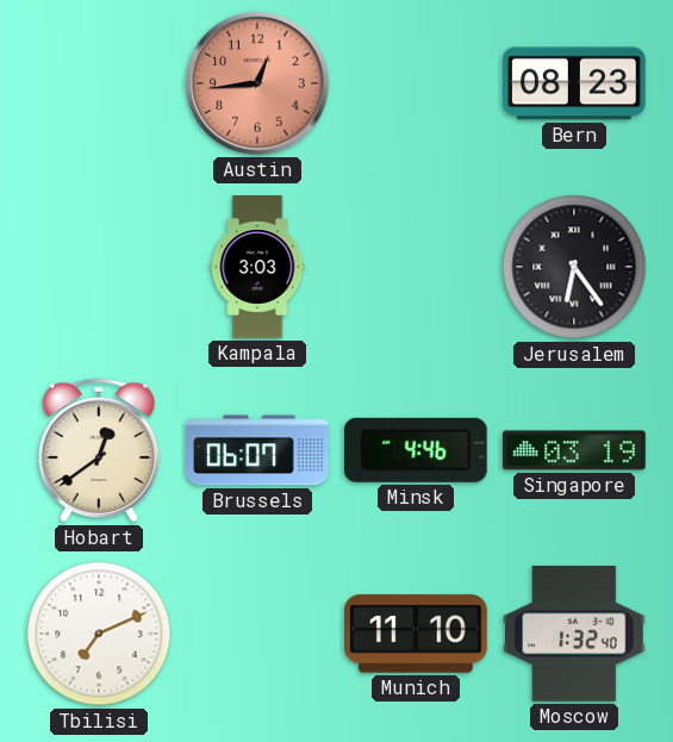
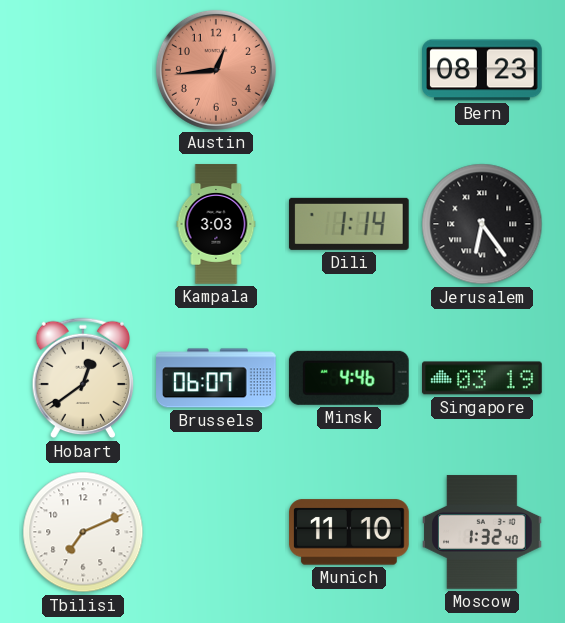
Dili: none -> 1:14 (349, 224)
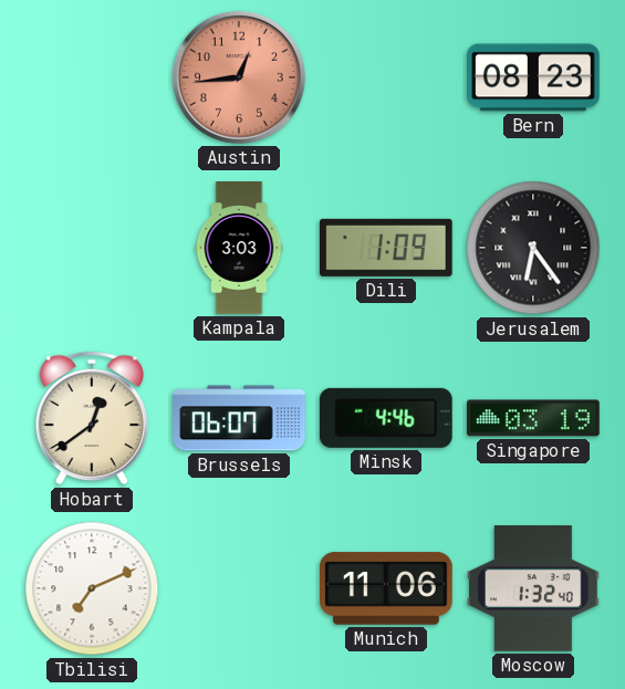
Dili: 1:14 -> 1:09 (386, 248)
Munich: 11:10 -> 11:06 (387, 588)
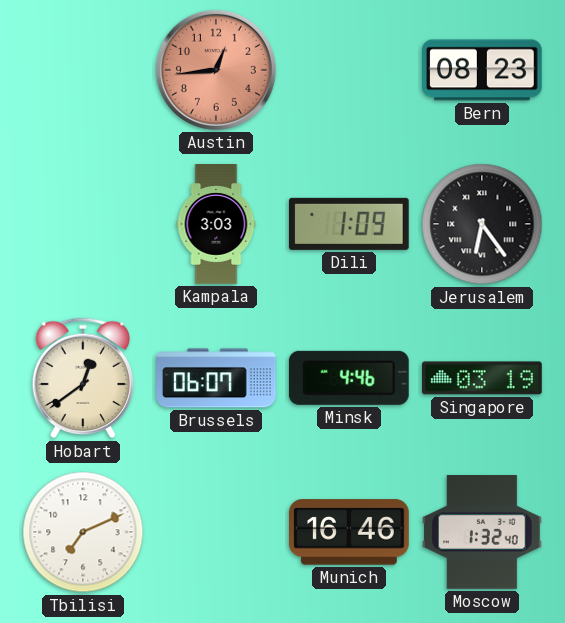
Munich: 11:06 -> 16:46 (350, 532)
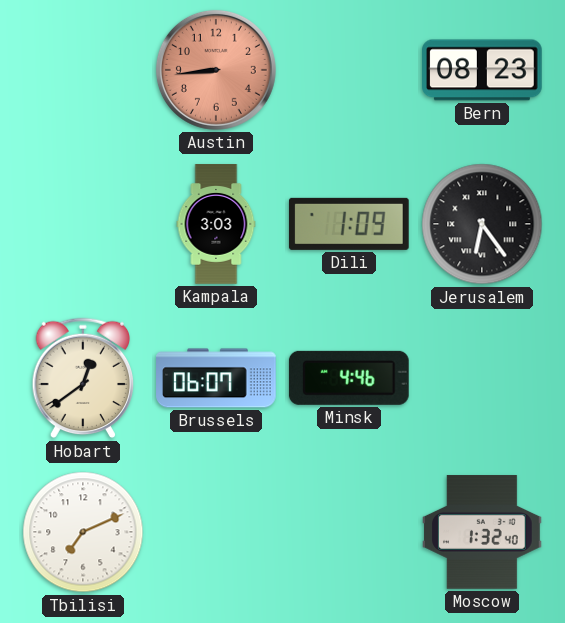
Austin: 12:44 -> 8:44 (216, 70)
Singapore: 03:19 -> none (483, 378)
Munich: 16:46 -> none (350, 532)
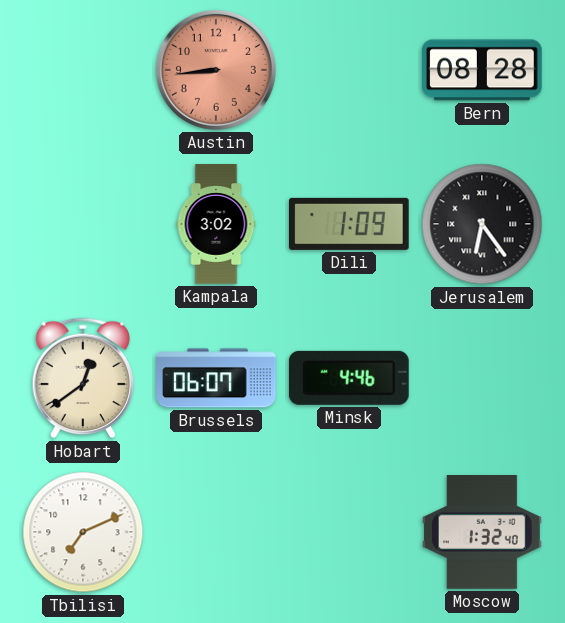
Bern: 08:23 -> 08:28 (483, 70)
Kampala: 3:03 -> 3:02 (216, 224)
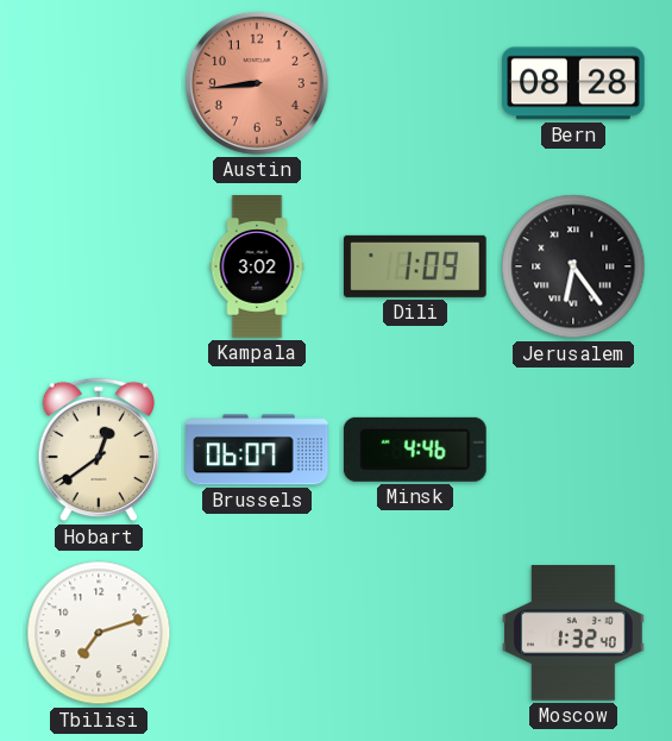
Tbilisi: 7:11 -> 7:12 (99, 633)
